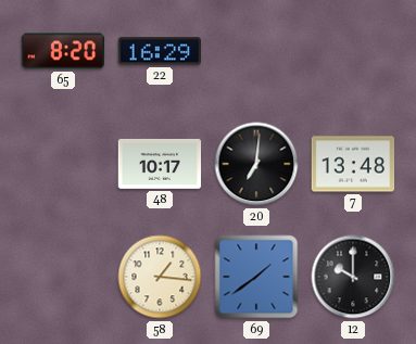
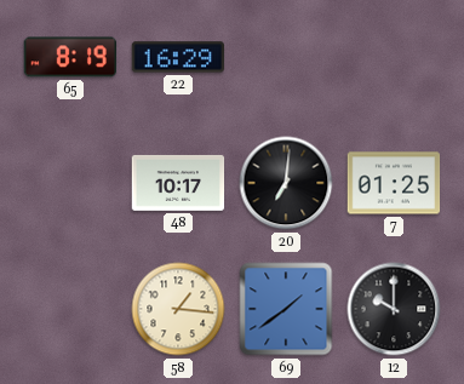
65: 8:20 -> 8:19 (69, 57)
7: 13:48 -> 01:25 (394, 183)
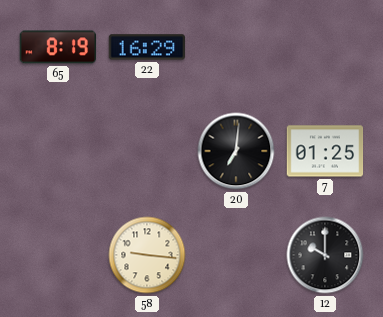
48: 10:17 -> none (178, 183)
58: 1:16 -> 9:16 (147, 255)
69: 1:39 -> none (286, 309)
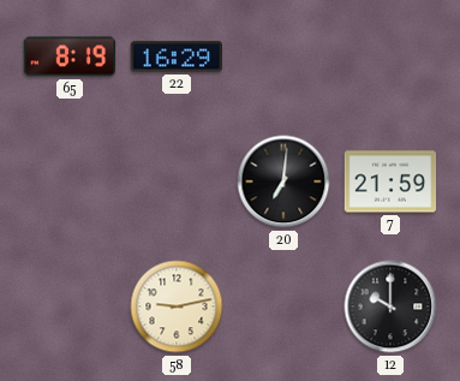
7: 01:25 -> 21:59 (390, 181)
58: 9:16 -> 9:13 (177, 306)
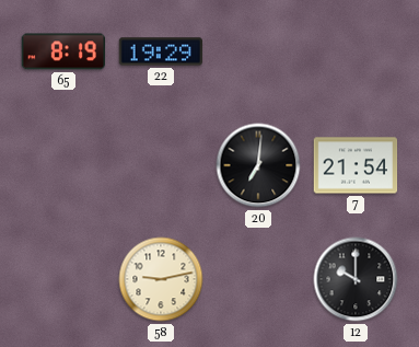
22: 16:29 -> 19:29 (161, 51)
7: 21:59 -> 21:54 (356, 165)
